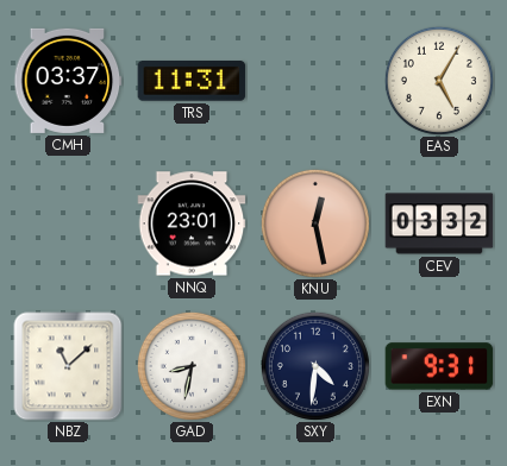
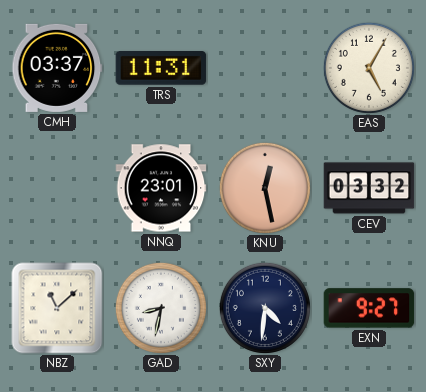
EXN: 9:31 -> 9:27 (369, 308)
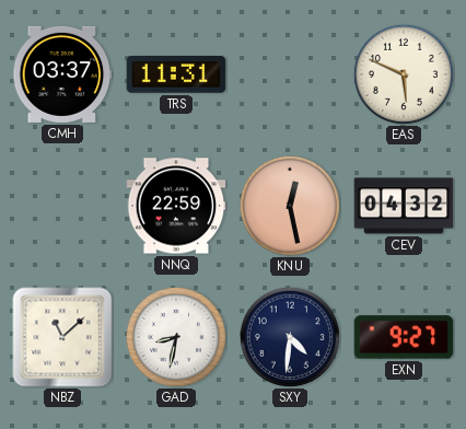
EAS: 5:05 -> 5:49 (404, 74)
NNQ: 23:01 -> 22:59 (176, 206)
CEV: 03:32 -> 04:32 (404, 206)
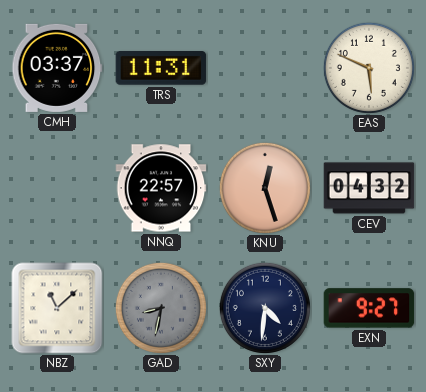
NNQ: 22:59 -> 22:57 (161, 188)
KNU: 12:28 -> 12:27 (265, 188)
GAD dial: white -> grey (161, 308)
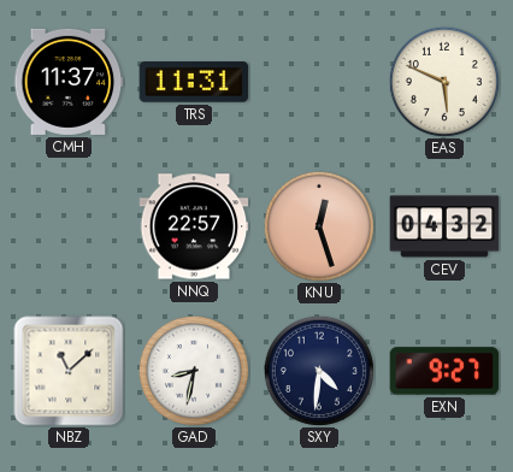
CMH: 03:37 -> 11:37 (69, 82)
GAD dial: grey -> white (194, 371)
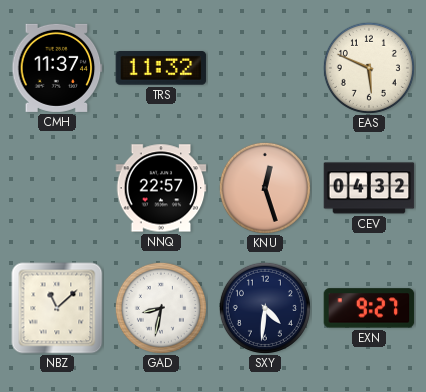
TRS: 11:31 -> 11:32 (161, 68)
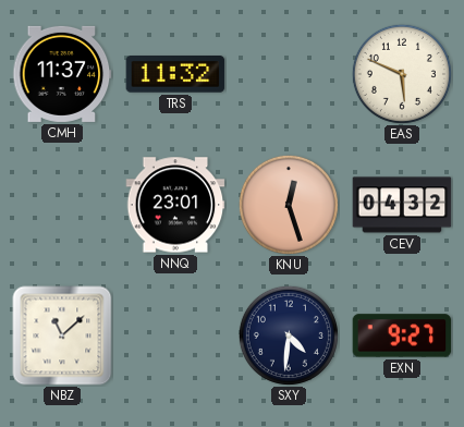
NNQ: 22:57 -> 23:01 (175, 205)
GAD: 8:32 -> none (161, 308)
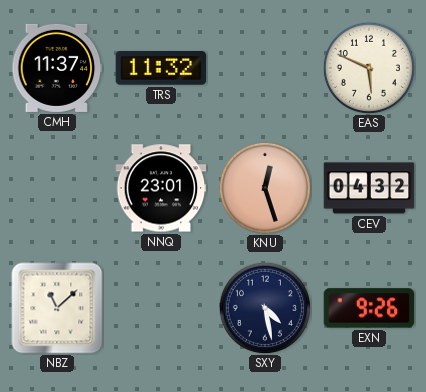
SXY: 4:31 -> 4:28 (265, 308)
EXN: 9:27 -> 9:26 (369, 308)
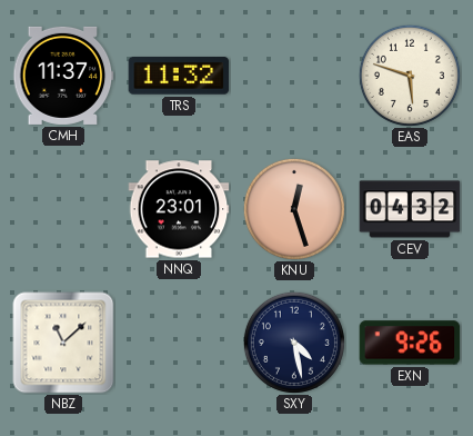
EAS: 5:49 -> 5:48 (410, 76)
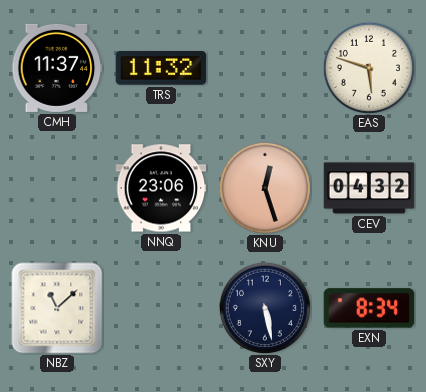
NNQ: 23:01 -> 23:06 (161, 188)
SXY: 4:28 -> 5:28 (265, 308)
EXN: 9:26 -> 8:34 (369, 308)
